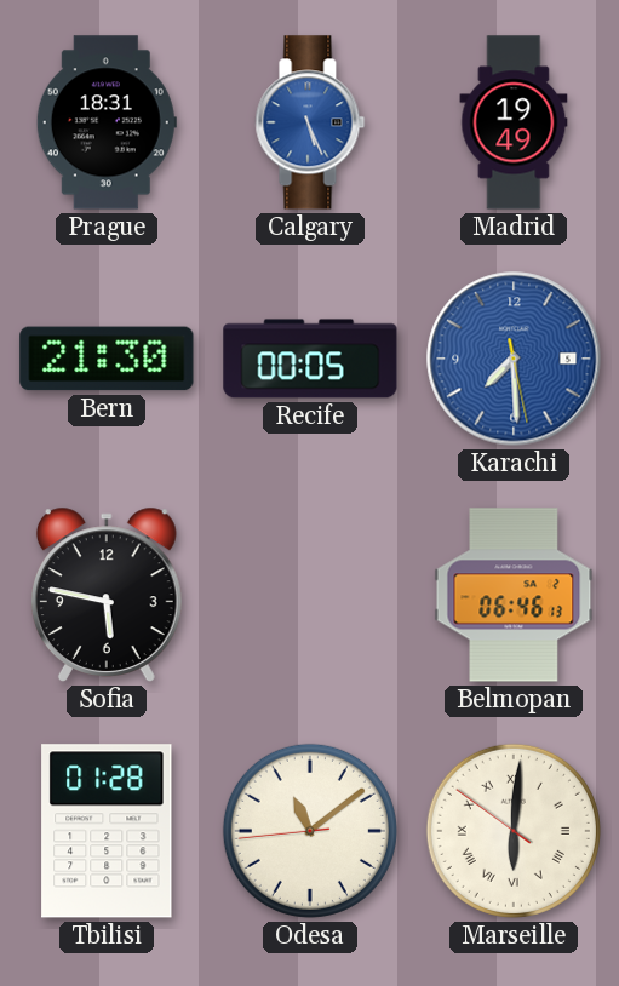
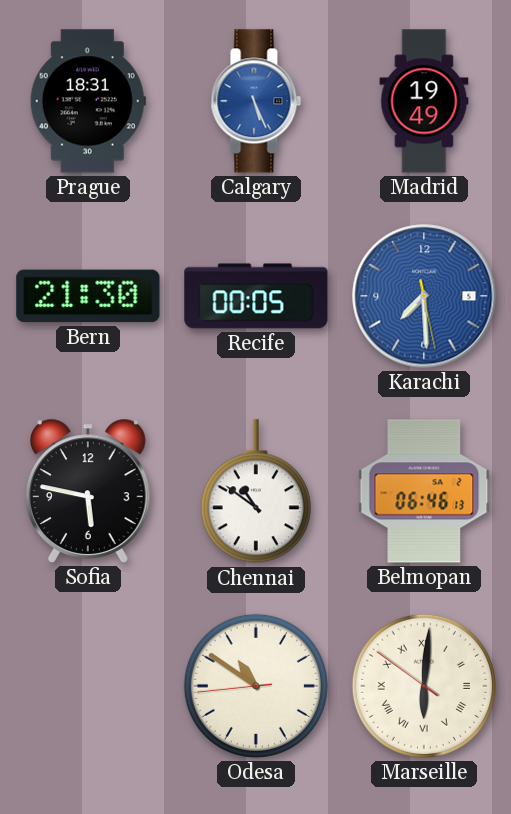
Chennai: none -> 10:51 (256, 492)
Tbilisi: 01:28 -> none (107, 831)
Odesa: 11:08 -> 10:50 (256, 686)
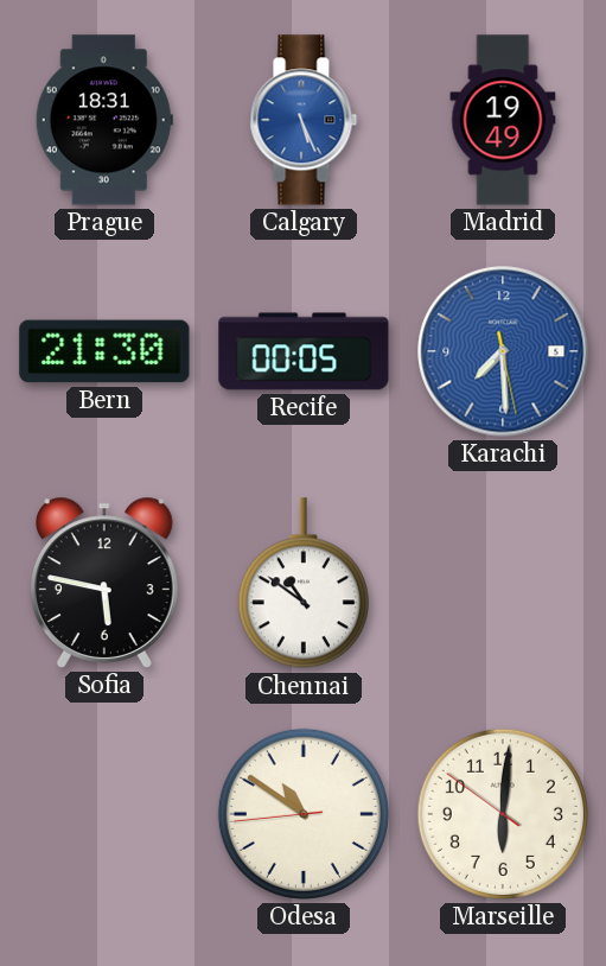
Belmopan: 06:46 -> none (424, 491)
Marseille numerals: Roman -> Arabic (503, 814)
